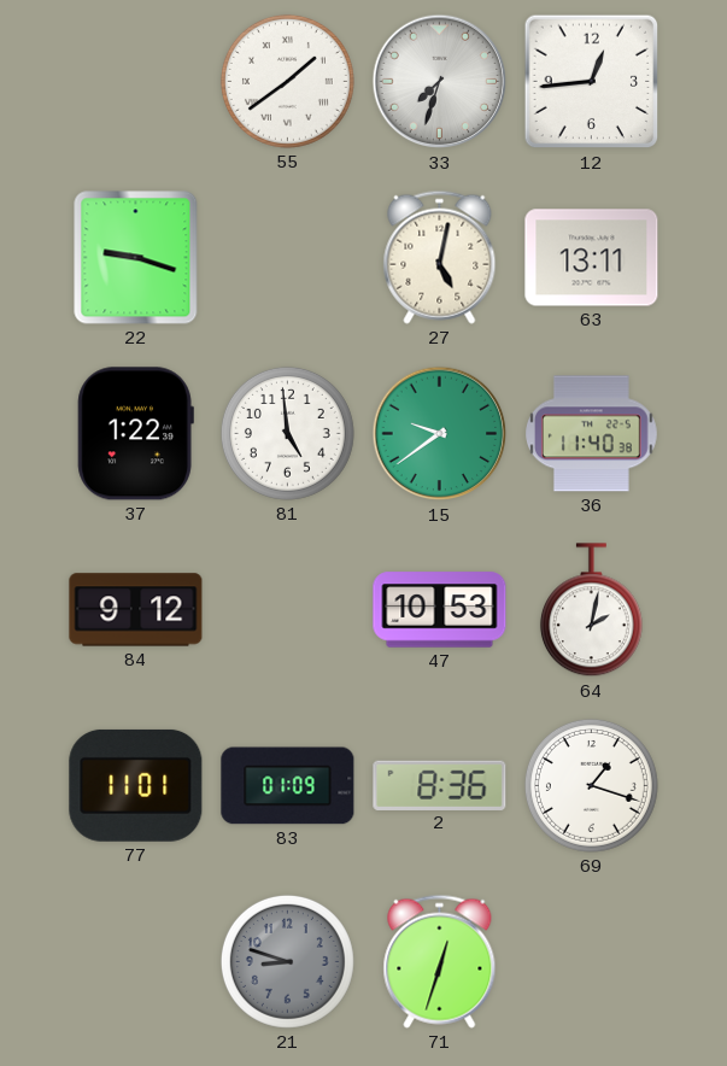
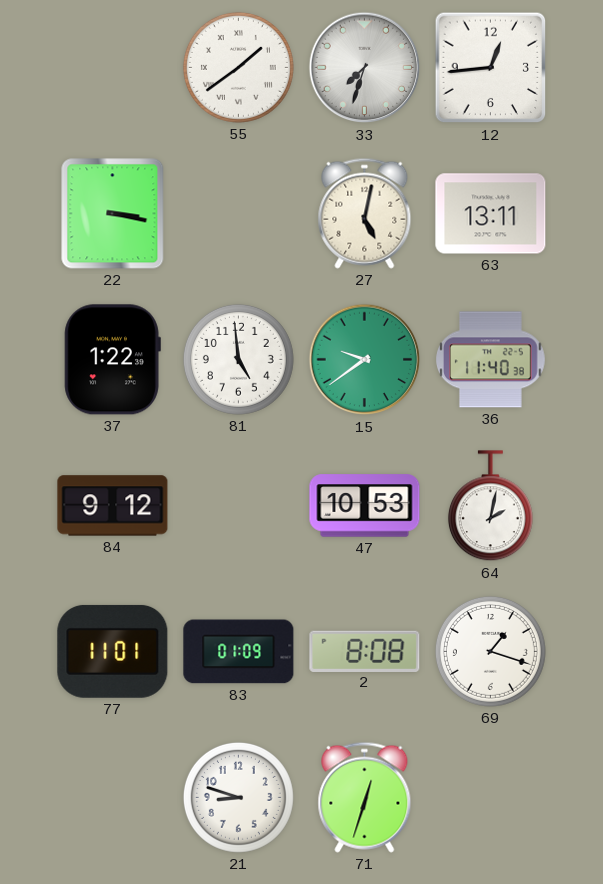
22: 9:18 -> 3:17 (113, 214)
2: 8:36 -> 8:08 (365, 651)
21 dial: grey -> white (238, 797)
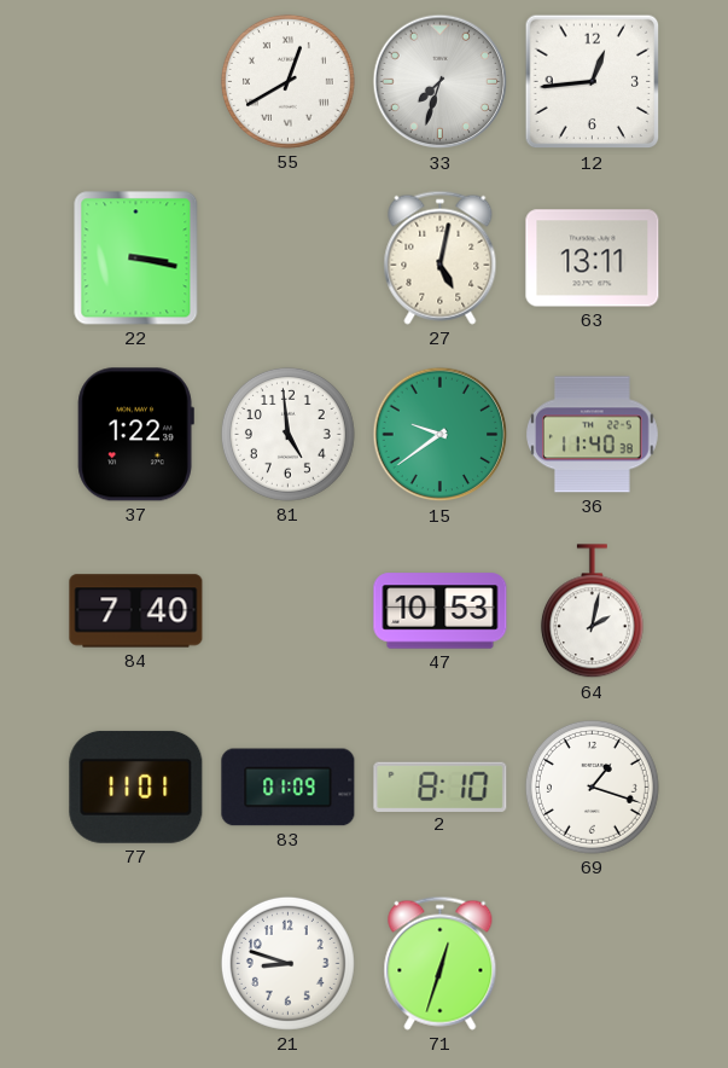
55: 1:39 -> 12:40 (287, 81)
84: 9:12 -> 7:40 (136, 611)
2: 8:08 -> 8:10 (441, 787)
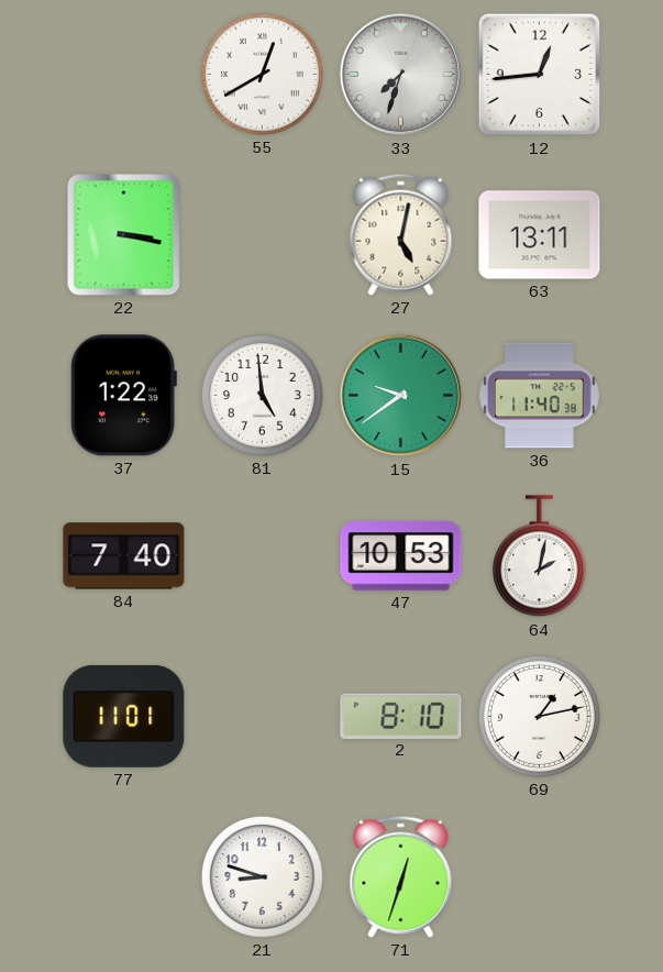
83: 01:09 -> none (289, 788)
69: 1:18 -> 1:13 (539, 716)
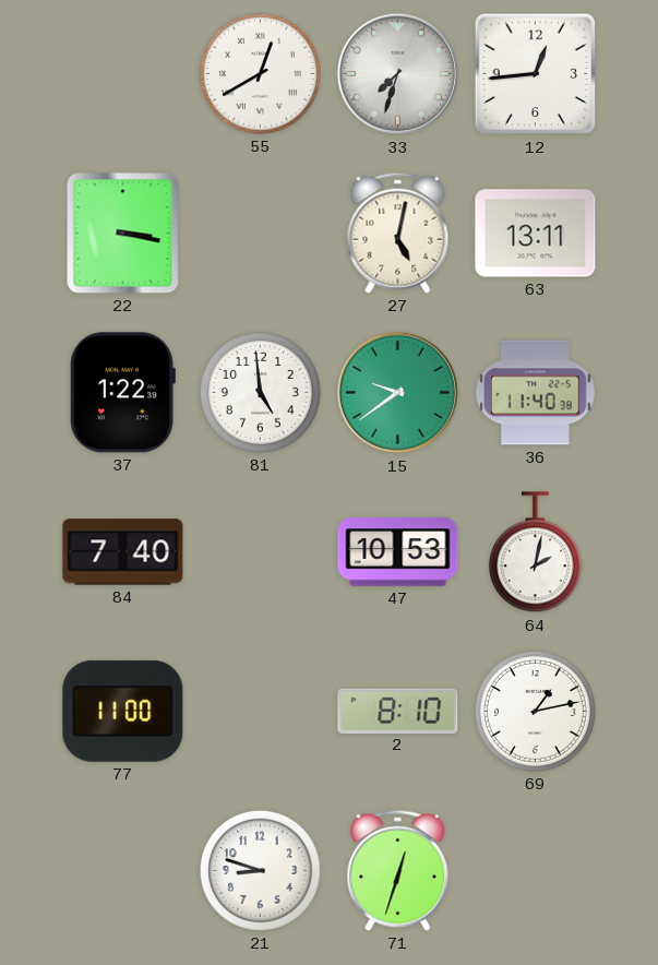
77: 11:01 -> 11:00 (123, 711)
